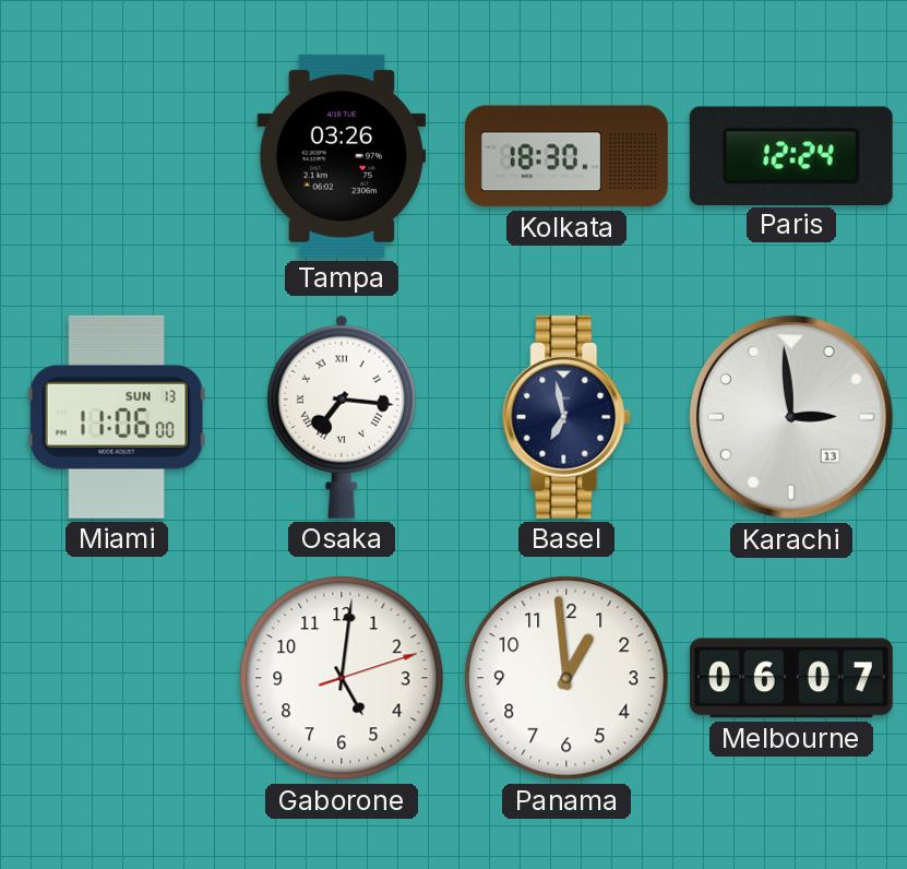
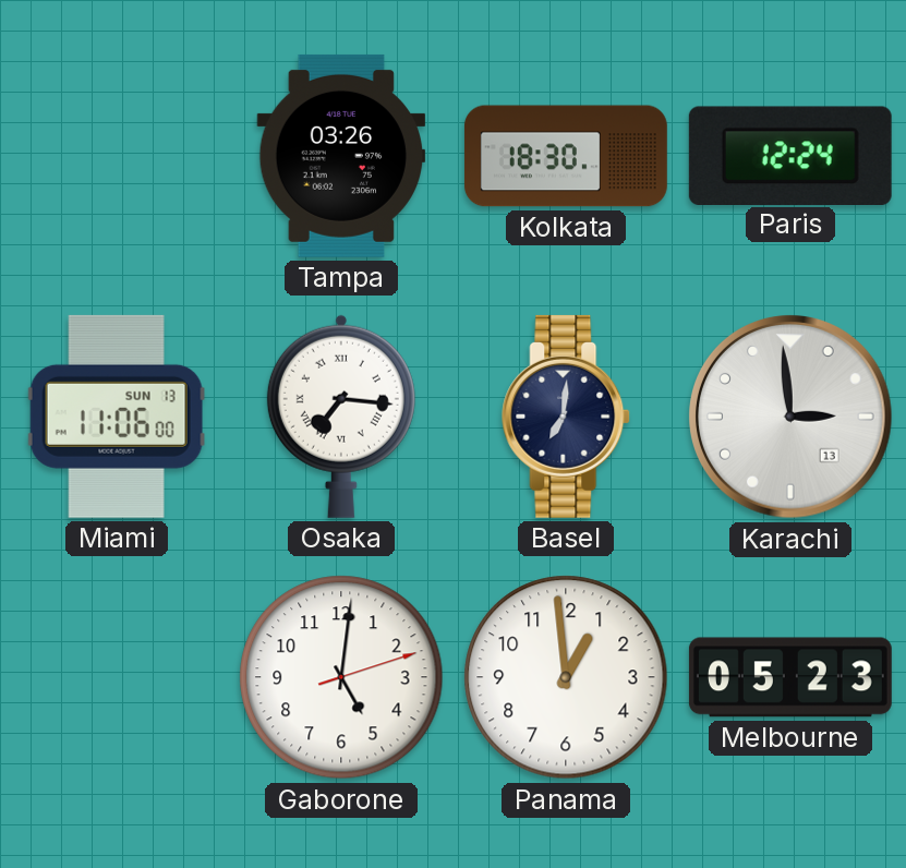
Basel: 6:58 -> 7:01 (567, 417)
Melbourne: 06:07 -> 05:23 (790, 677)
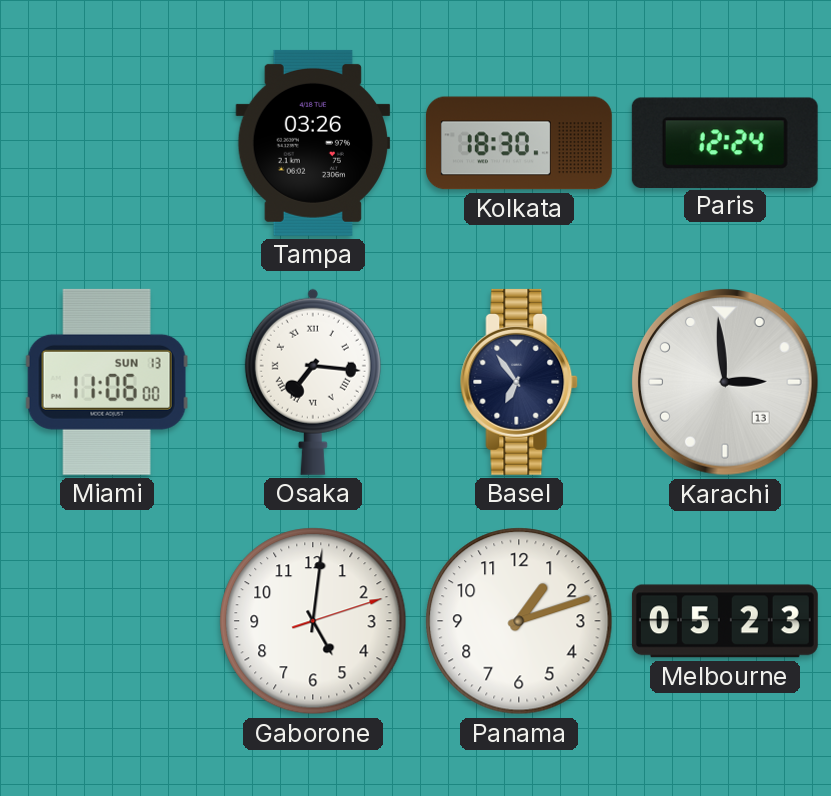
Basel: 7:01 -> 6:54 (520, 382)
Panama: 12:59 -> 1:12 (519, 621)
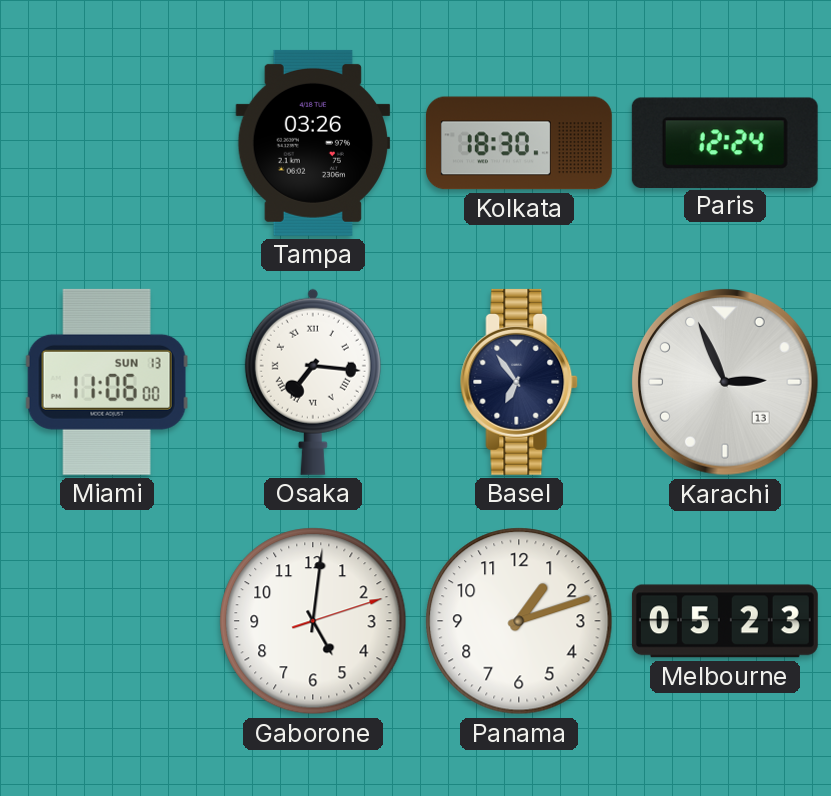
Karachi: 2:59 -> 2:56 (726, 383)
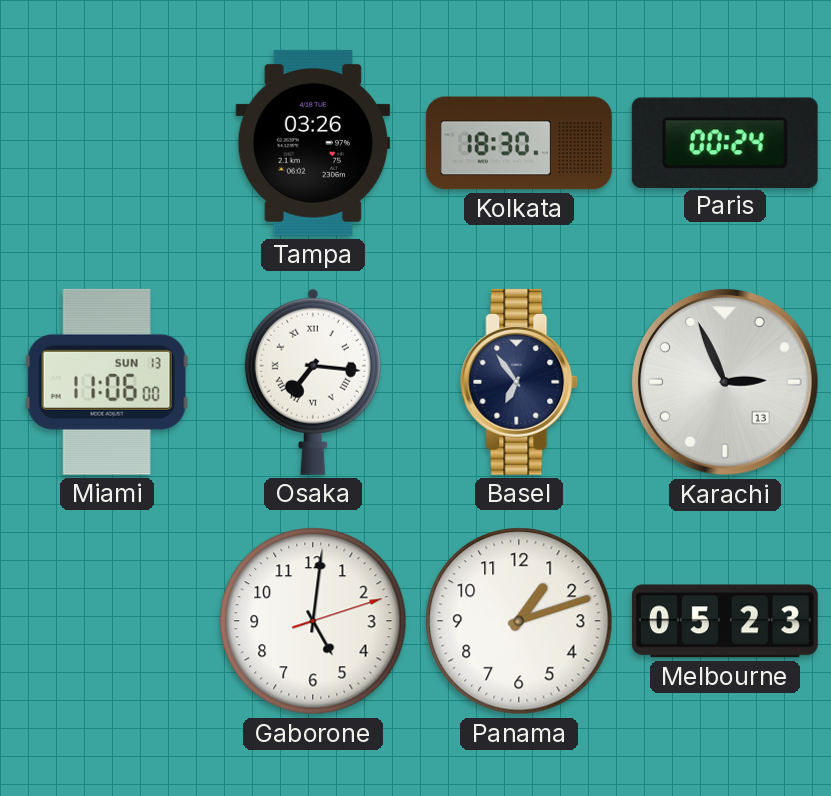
Paris: 12:24 -> 00:24 (725, 142)
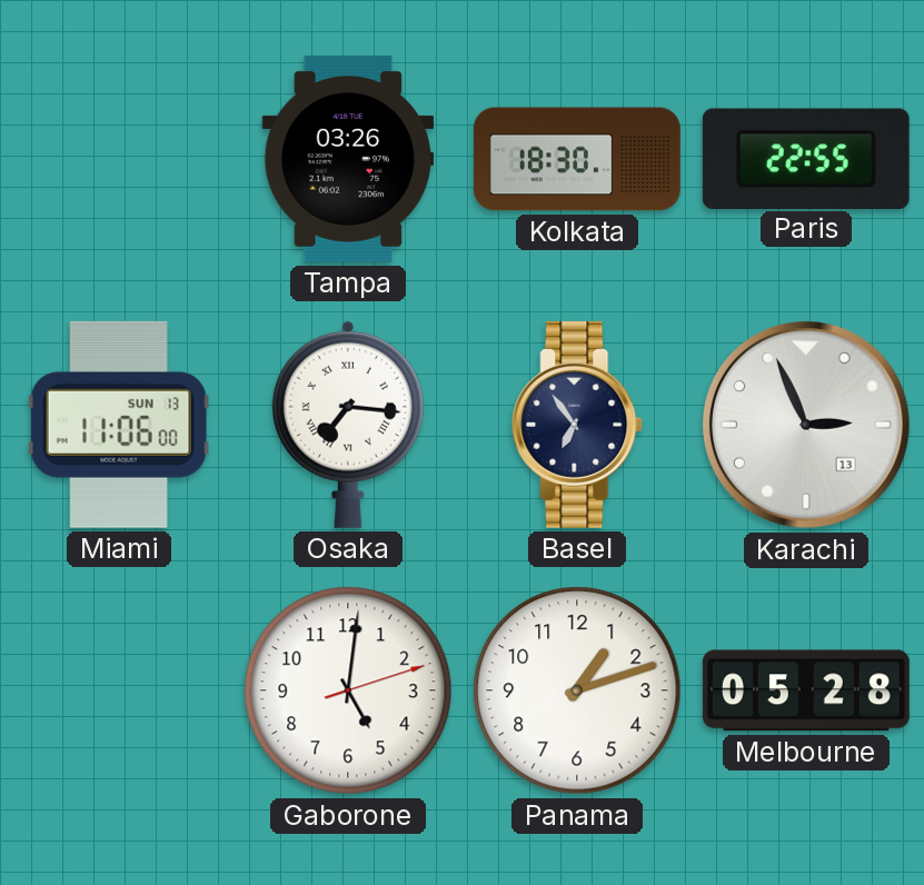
Paris: 00:24 -> 22:55 (806, 158)
Melbourne: 05:23 -> 05:28 (806, 690)
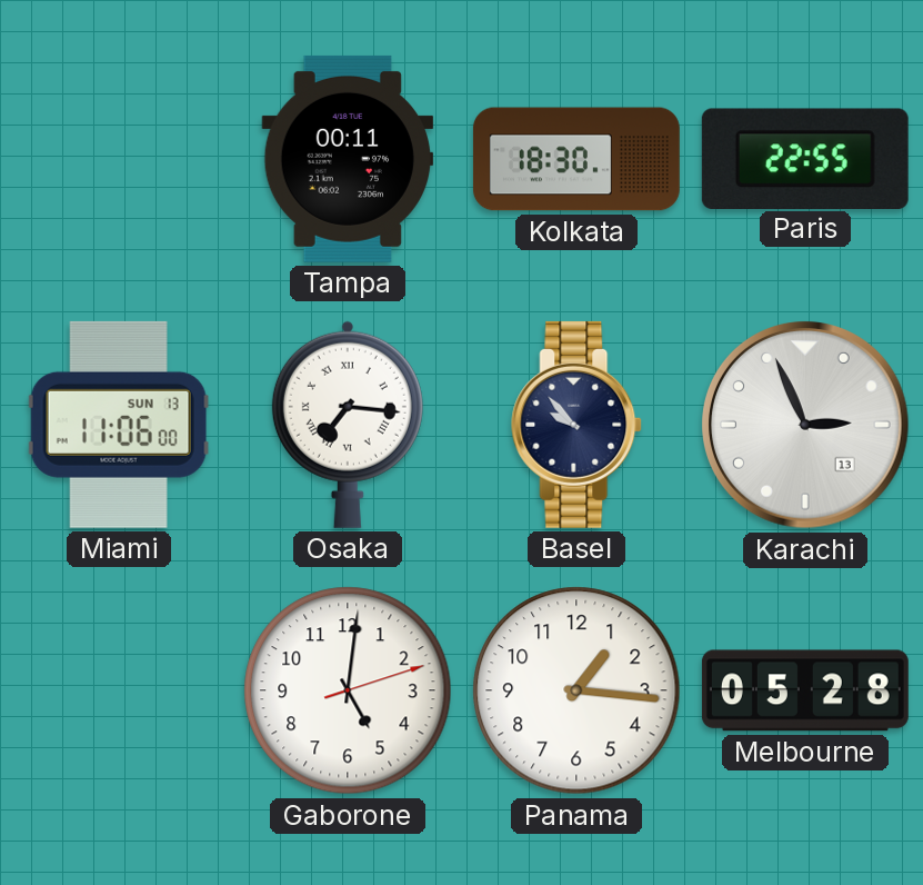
Tampa: 03:26 -> 00:11 (348, 159)
Basel: 6:54 -> 9:53 (578, 425)
Panama: 1:12 -> 1:16 (576, 690)
